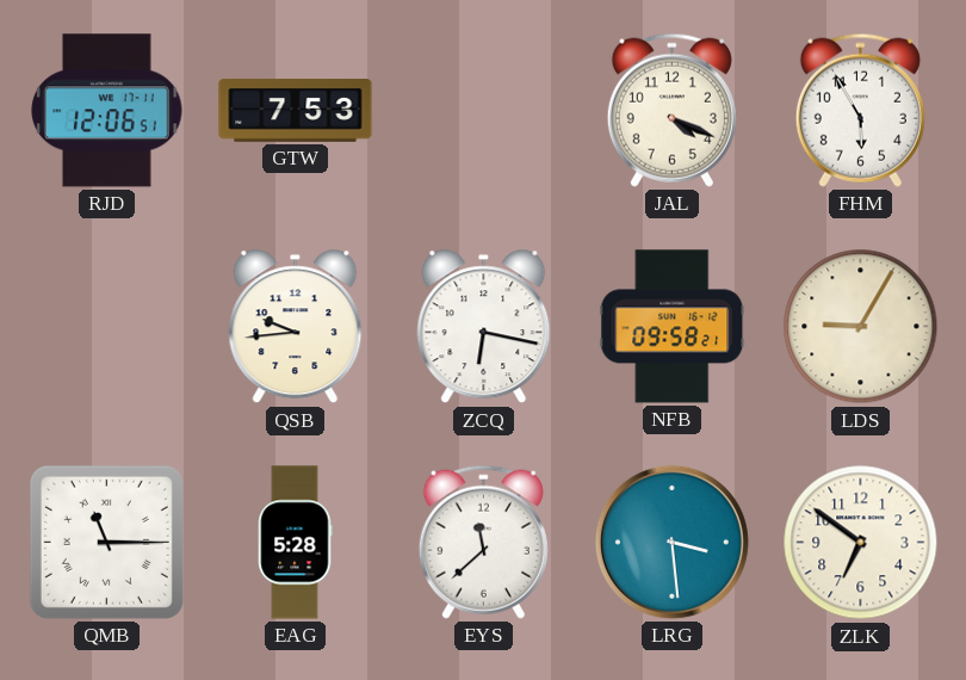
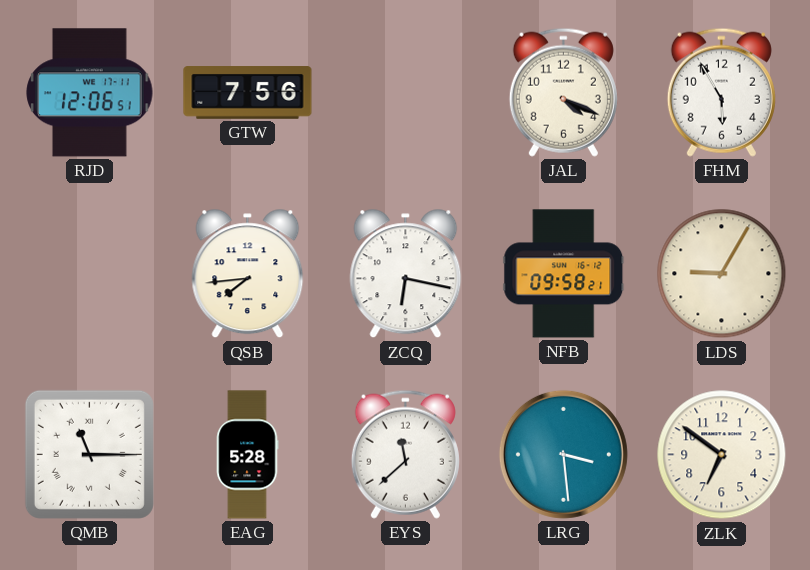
GTW: 7:53 -> 7:56 (248, 93)
QSB: 9:44 -> 7:44 (248, 274)
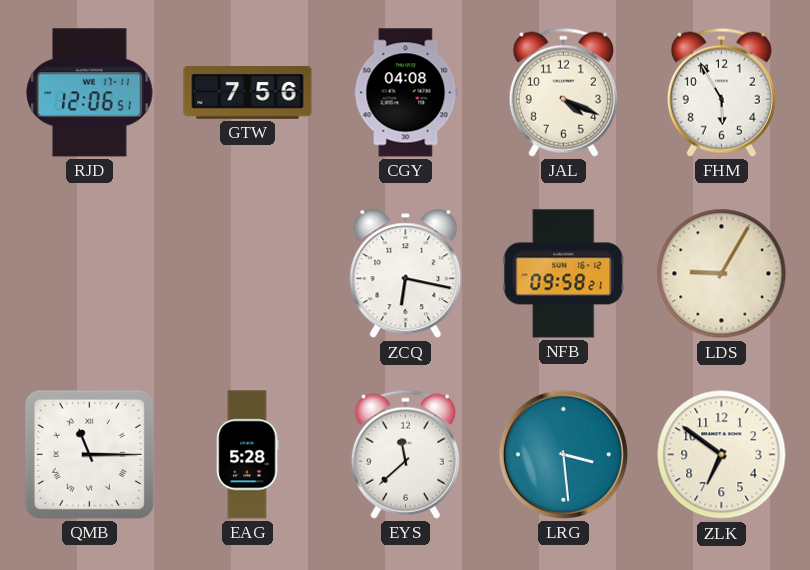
CGY: none -> 04:08 (406, 93)
QSB: 7:44 -> none (248, 274)
